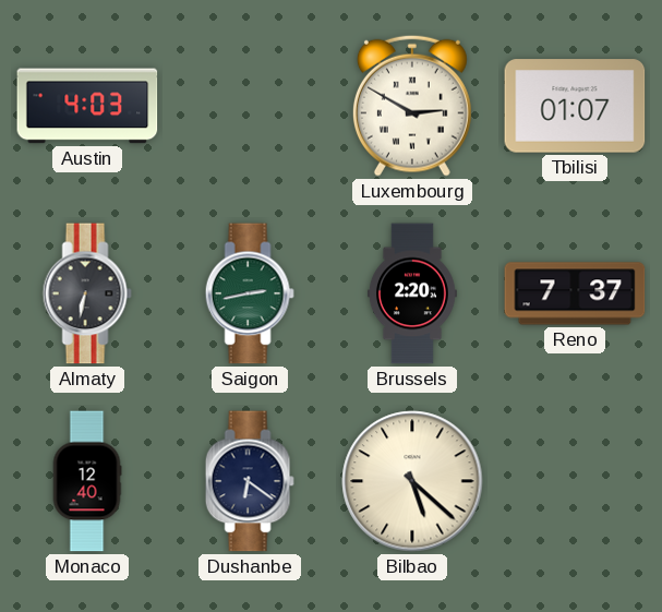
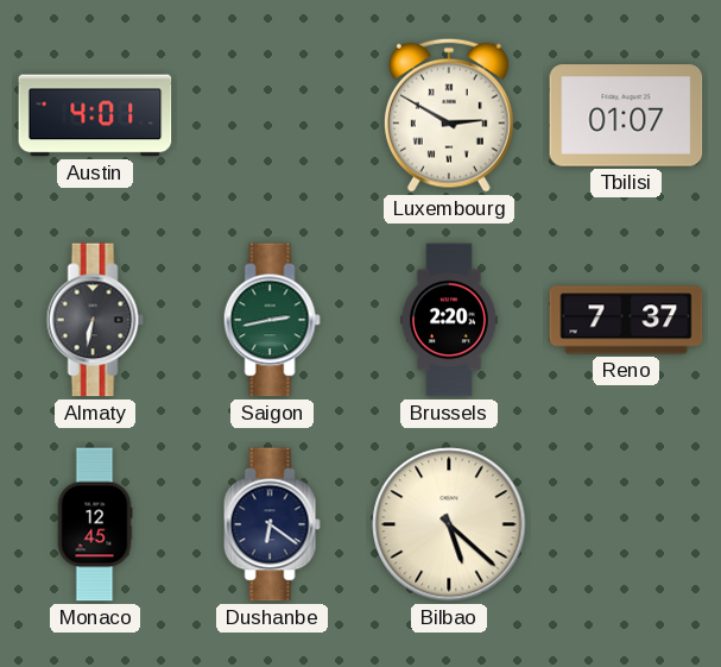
Austin: 4:03 -> 4:01 (95, 115)
Monaco: 12:40 -> 12:45 (95, 524)
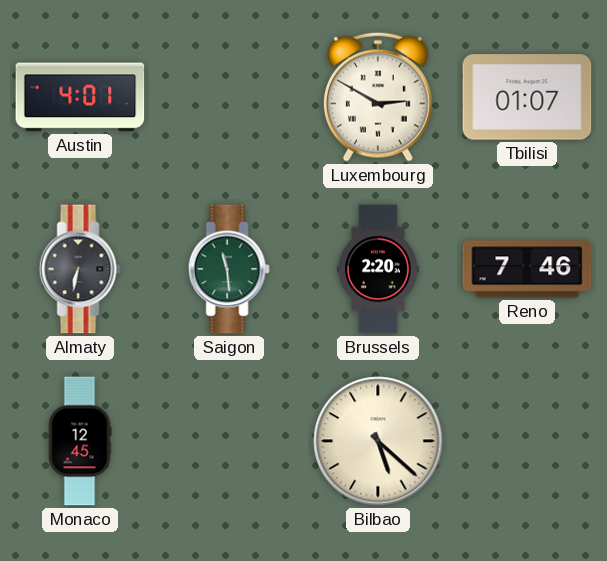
Saigon: 2:43 -> 11:29 (229, 269)
Reno: 7:37 -> 7:46 (527, 269)
Dushanbe: 6:21 -> none (272, 524)
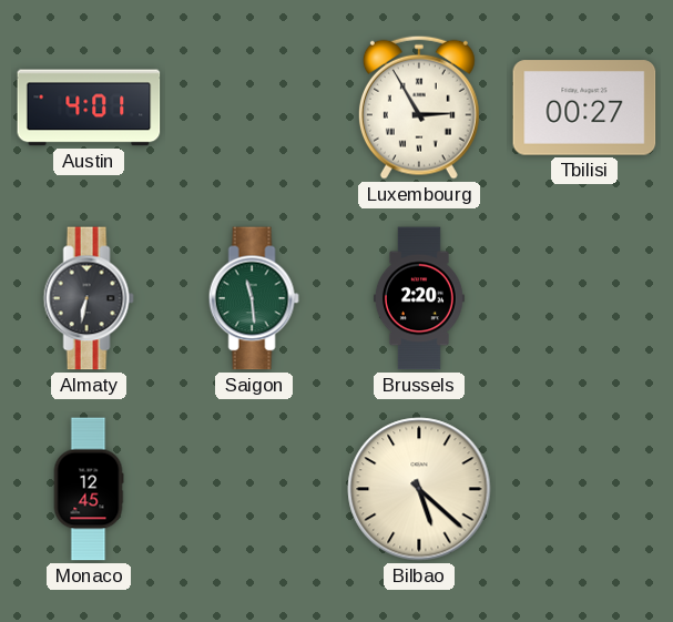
Luxembourg: 2:50 -> 2:55 (419, 108)
Tbilisi: 01:07 -> 00:27 (584, 108)
Reno: 7:46 -> none (527, 269)
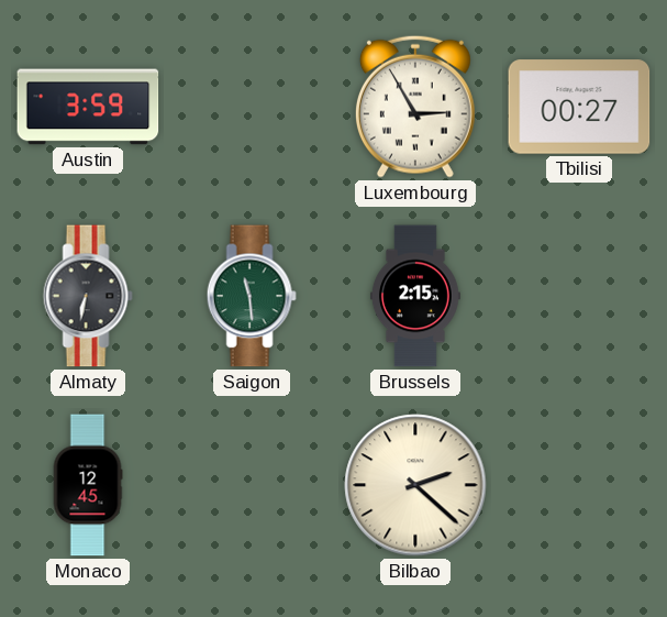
Austin: 4:01 -> 3:59 (88, 107)
Brussels: 2:20 -> 2:15 (415, 296)
Bilbao: 5:22 -> 2:22 (415, 485)
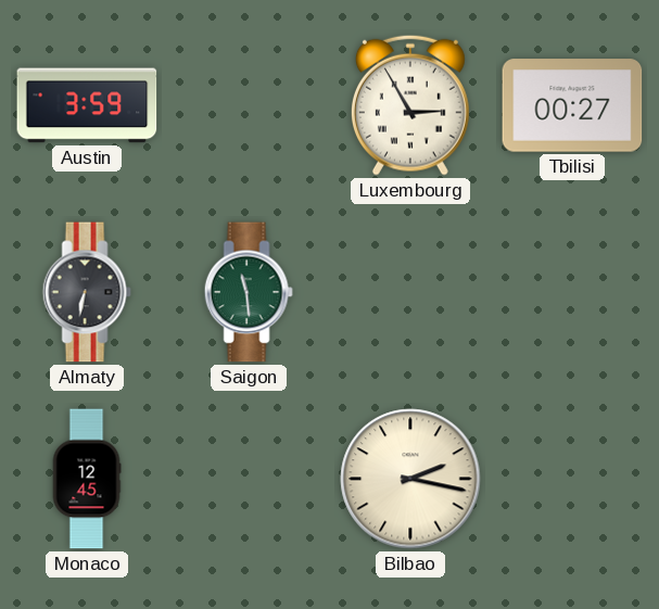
Brussels: 2:15 -> none (415, 296)
Bilbao: 2:22 -> 2:17 (410, 479)
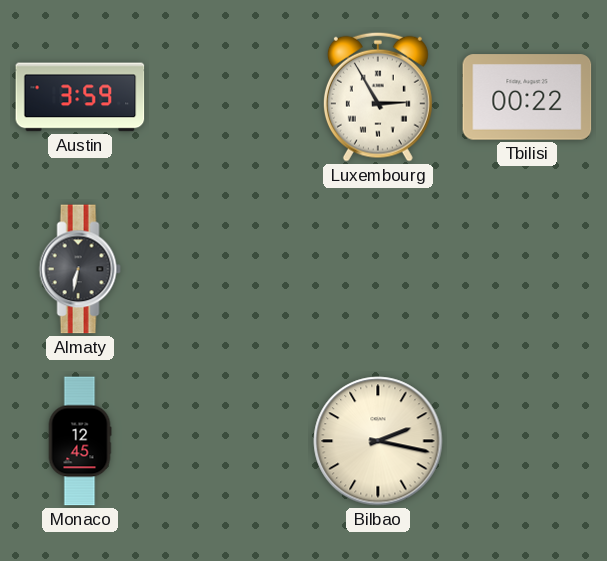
Tbilisi: 00:27 -> 00:22 (527, 97)
Saigon: 11:29 -> none (249, 292)
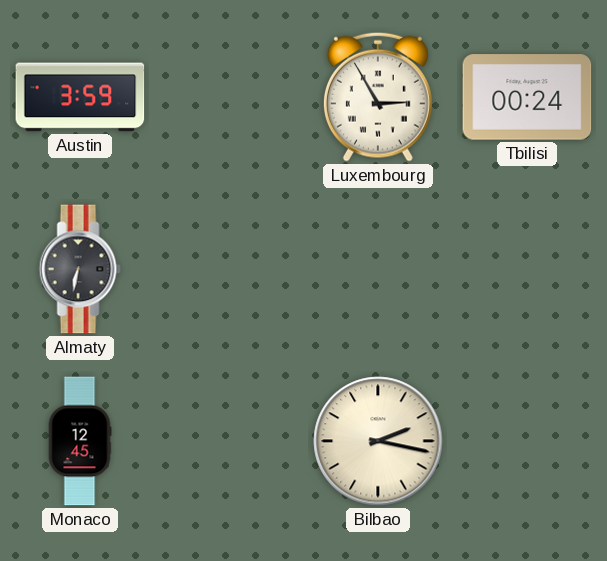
Tbilisi: 00:22 -> 00:24 (527, 97)
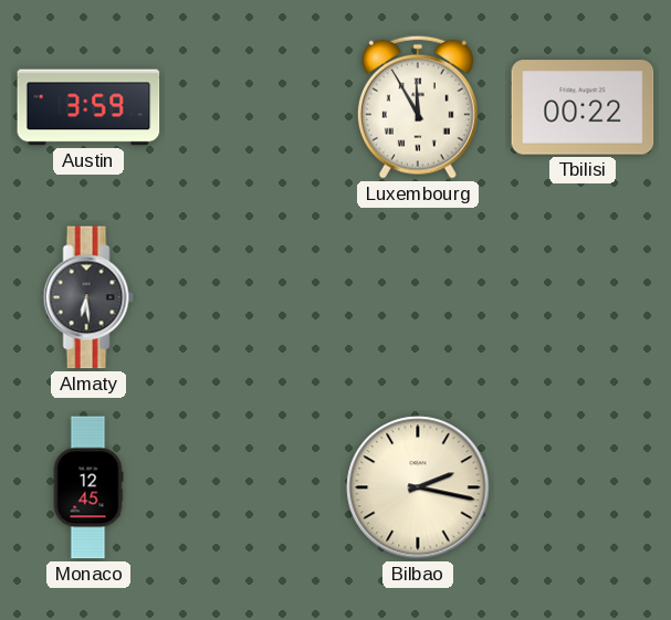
Luxembourg: 2:55 -> 11:55 (418, 107)
Tbilisi: 00:24 -> 00:22 (583, 107)
Almaty: 6:32 -> 6:29 (88, 297)
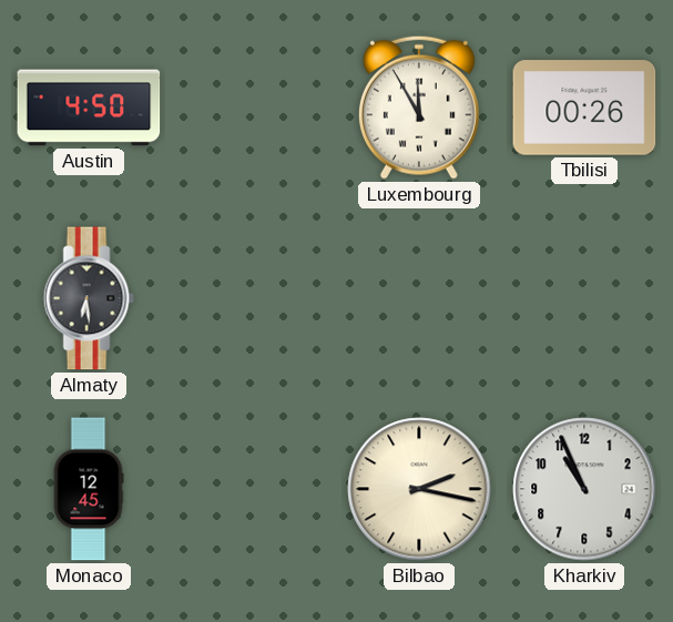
Austin: 3:59 -> 4:50 (89, 108)
Tbilisi: 00:22 -> 00:26 (584, 108)
Kharkiv: none -> 10:56 (584, 489)
